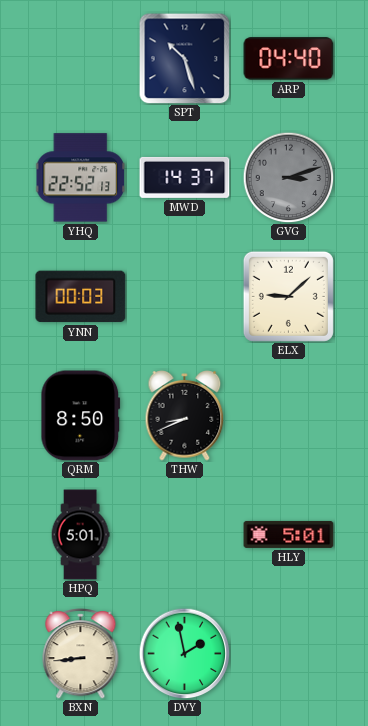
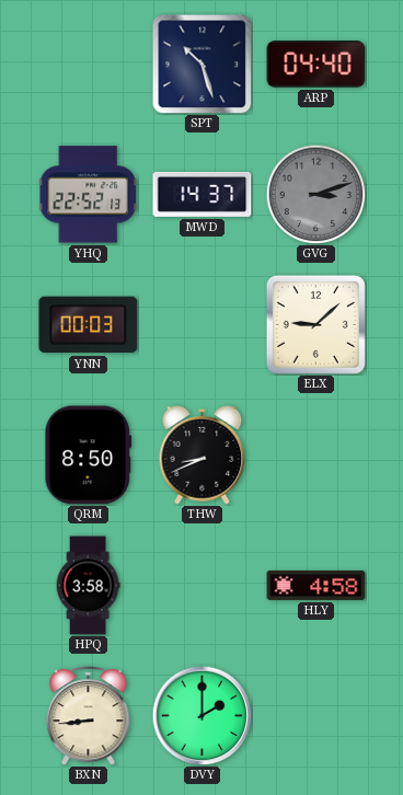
HPQ: 5:01 -> 3:58 (88, 586)
HLY: 5:01 -> 4:58 (316, 585)
DVY: 1:58 -> 2:00 (201, 715)
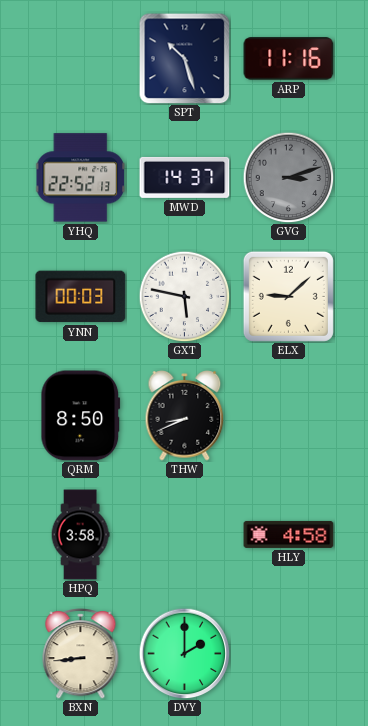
ARP: 04:40 -> 11:16 (289, 59)
GXT: none -> 5:47 (184, 296)
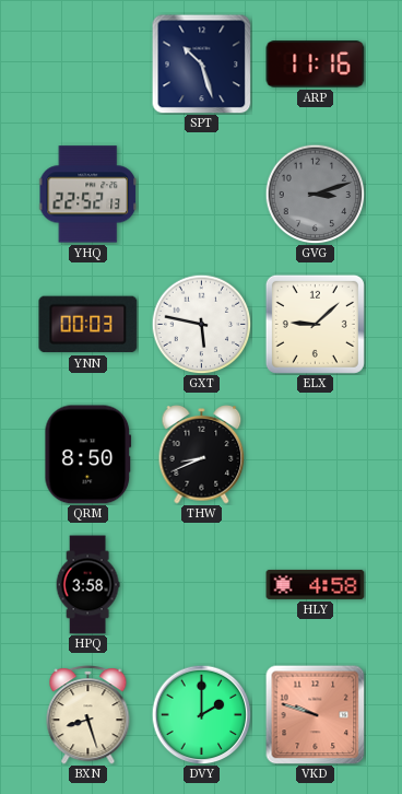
MWD: 14:37 -> none (185, 177)
BXN: 8:44 -> 8:27 (88, 715)
VKD: none -> 9:48 (315, 714)
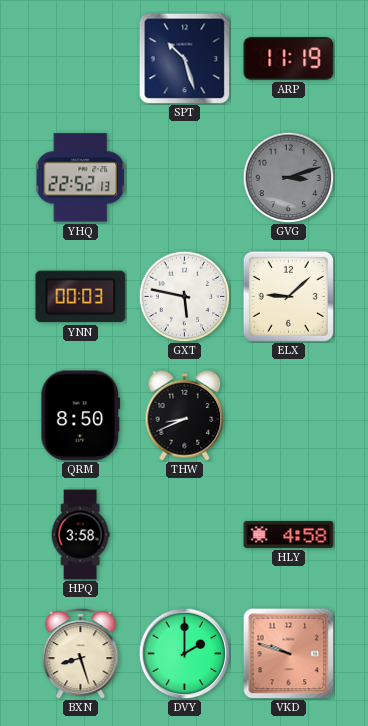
ARP: 11:16 -> 11:19 (289, 59)
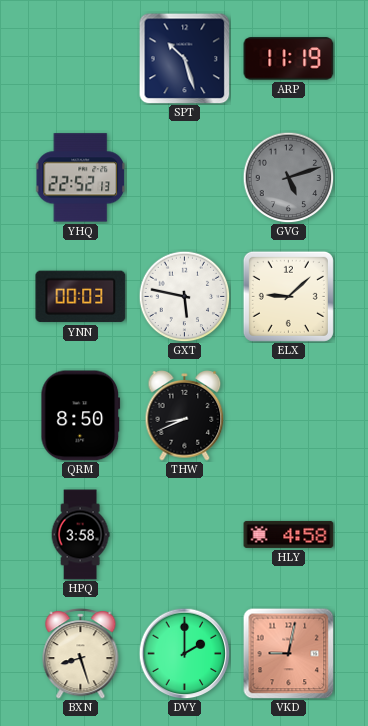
GVG: 3:12 -> 5:12 (288, 177)
VKD: 9:48 -> 9:02 (288, 653)
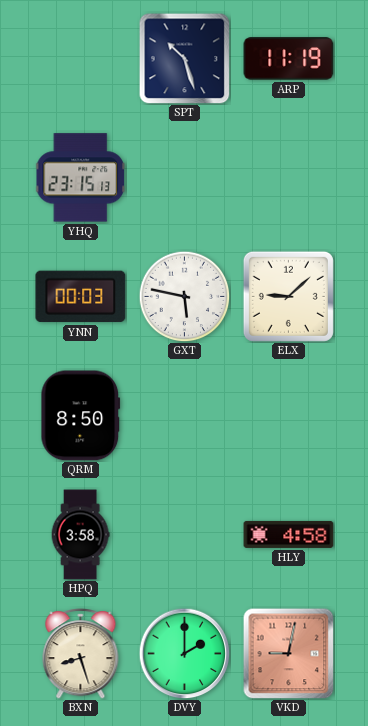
YHQ: 22:52 -> 23:15 (80, 178)
GVG: 5:12 -> none (288, 177)
THW: 8:41 -> none (185, 416)
